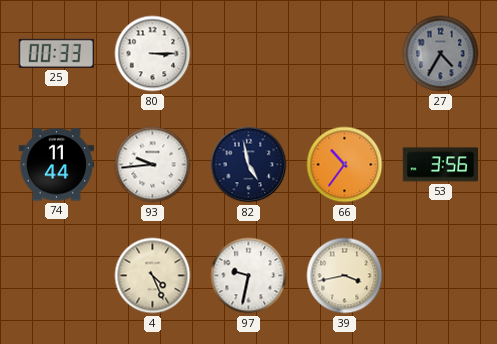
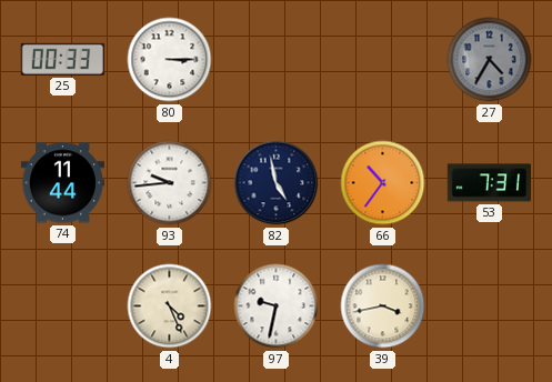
53: 3:56 -> 7:31 (489, 183)
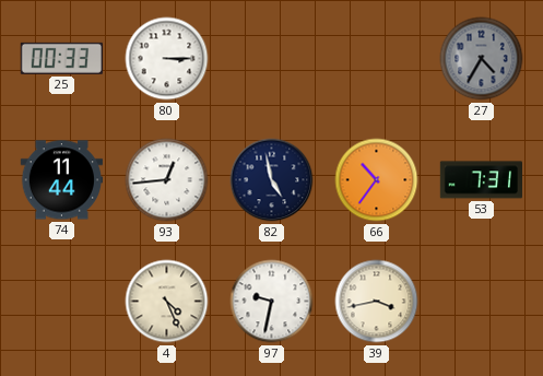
93: 9:44 -> 12:44 (167, 180)
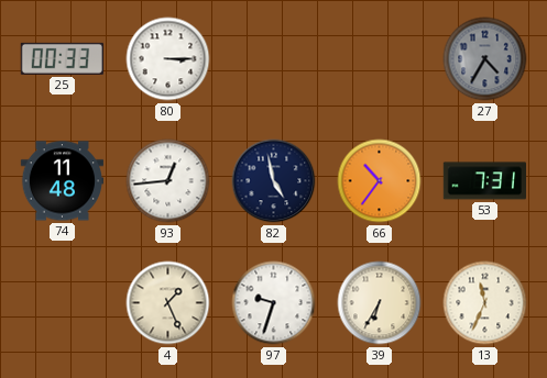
74: 11:44 -> 11:48 (62, 181)
4: 4:26 -> 1:26 (168, 303)
97: 9:32 -> 9:33 (274, 303)
39: 3:43 -> 6:35 (380, 303)
13: none -> 11:34 (485, 303)
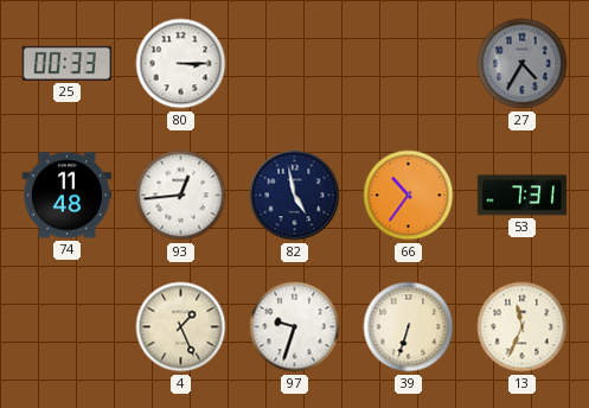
39: 6:35 -> 6:33 (409, 327)
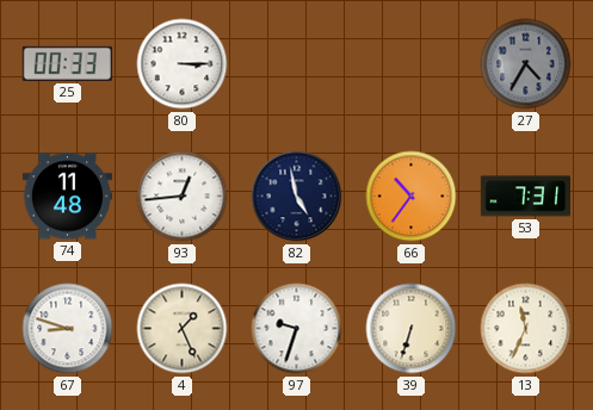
67: none -> 8:48 (68, 329)
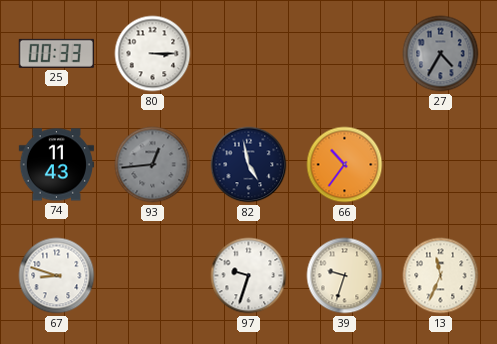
74: 11:48 -> 11:43 (56, 165)
93 dial: white -> grey (153, 165)
53: 7:31 -> none (525, 197)
4: 1:26 -> none (183, 329)
39: 6:33 -> 9:33 (345, 276)
